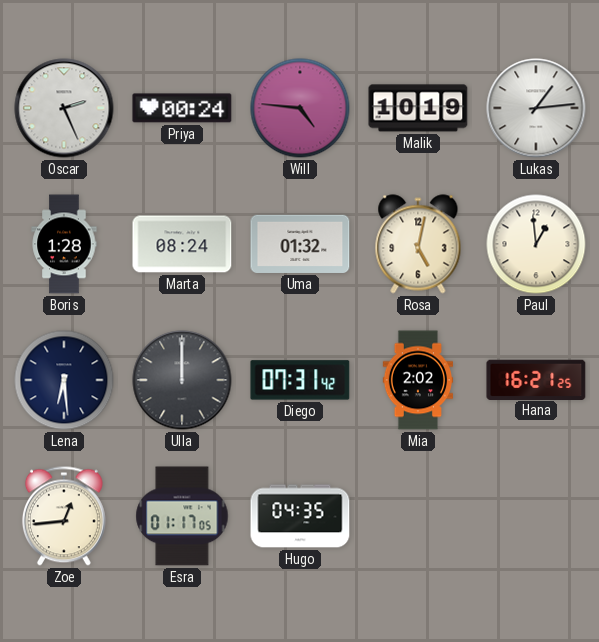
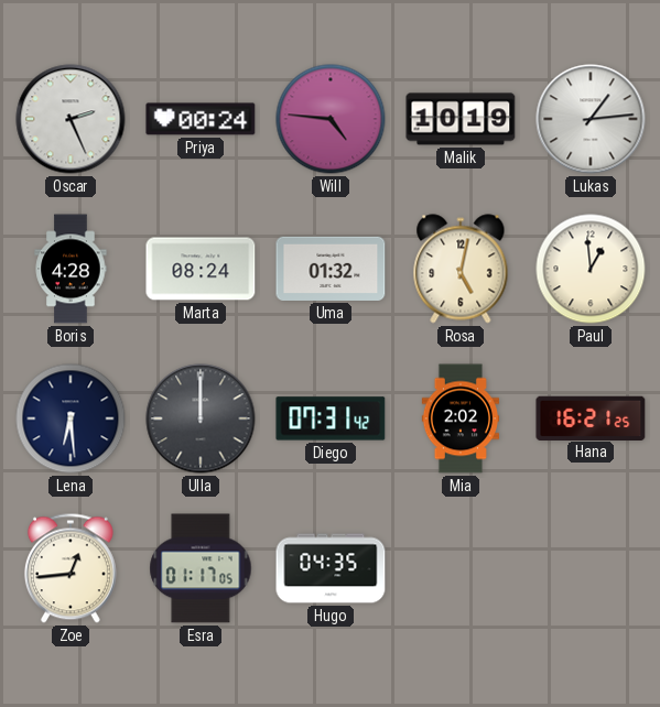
Boris: 1:28 -> 4:28 (71, 269)
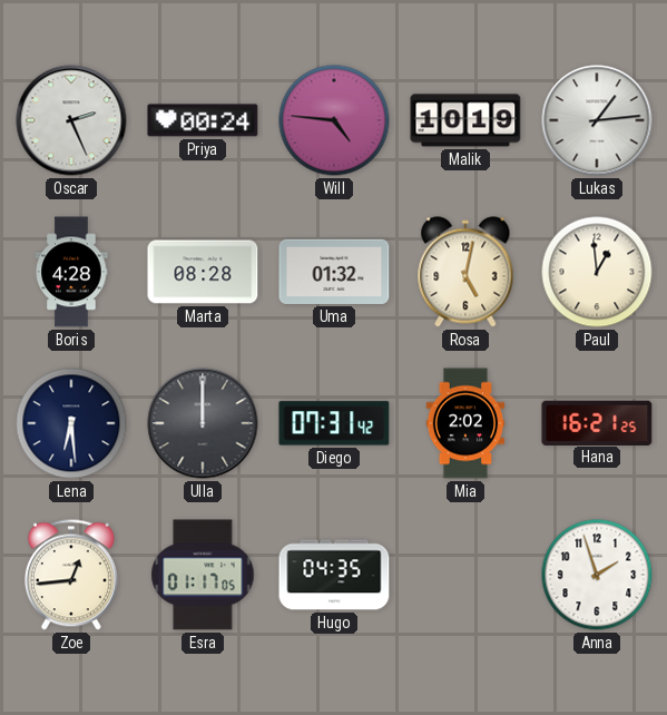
Marta: 08:24 -> 08:28 (203, 272)
Anna: none -> 1:57 (597, 575)
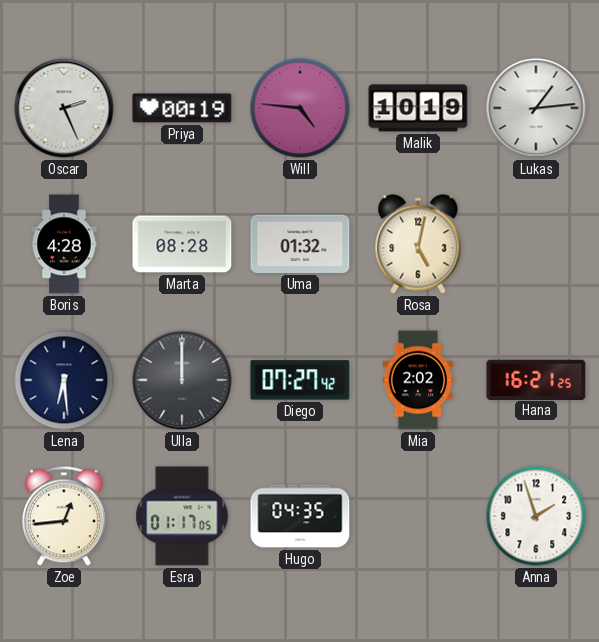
Priya: 00:24 -> 00:19 (182, 108)
Paul: 12:59 -> none (597, 272)
Diego: 07:31 -> 07:27 (300, 380)
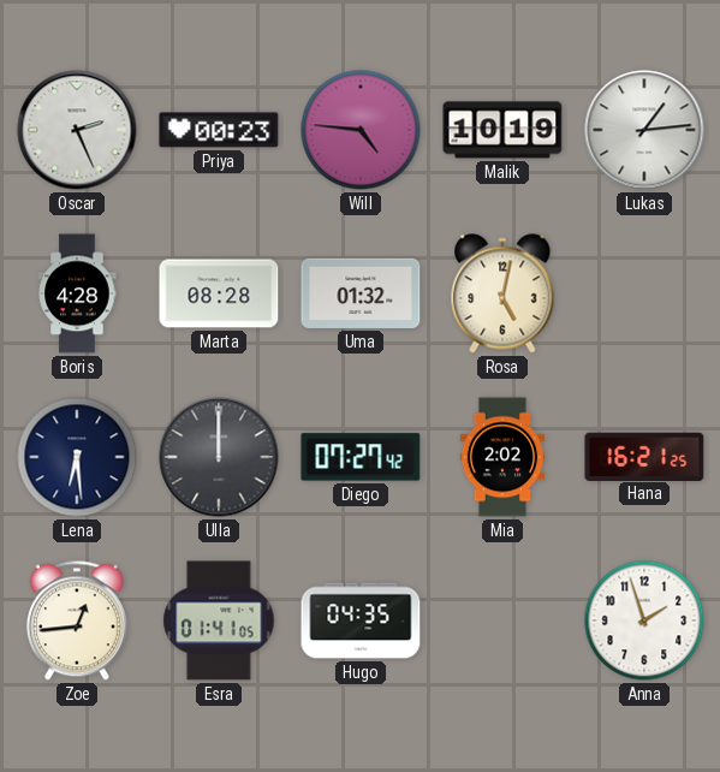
Priya: 00:19 -> 00:23 (219, 130)
Esra: 01:17 -> 01:41 (219, 620)
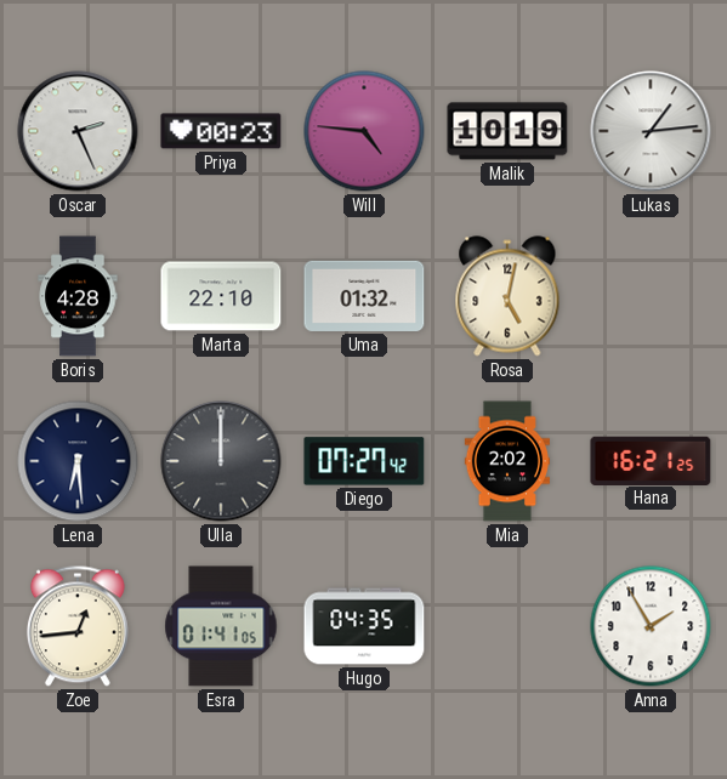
Marta: 08:28 -> 22:10 (221, 296)
Anna: 1:57 -> 1:55 (651, 626)
